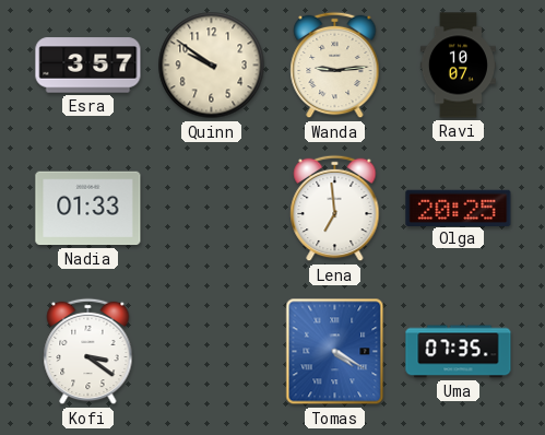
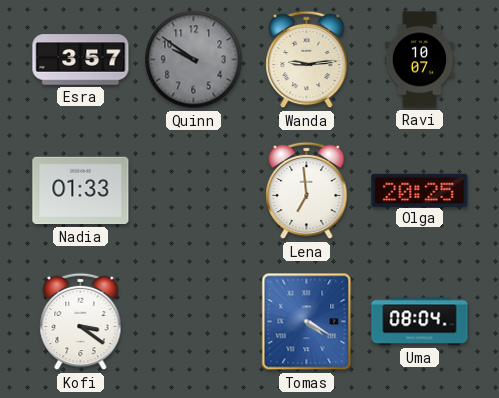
Quinn dial: cream -> grey (194, 60)
Uma: 07:35 -> 08:04 (420, 322)
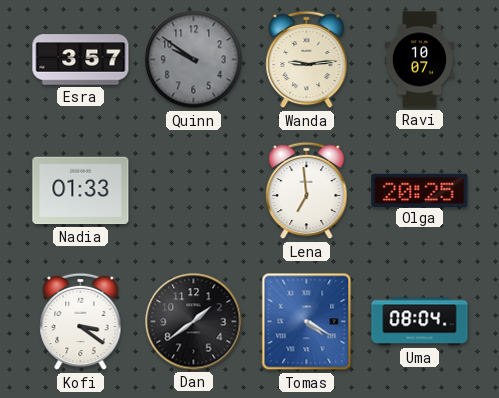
Dan: none -> 1:39 (194, 322)
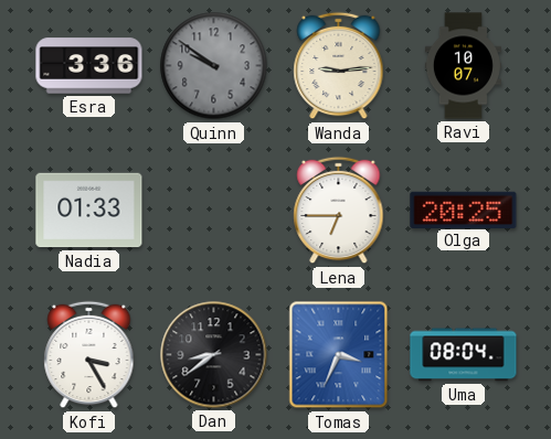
Esra: 3:57 -> 3:36 (89, 66)
Lena: 6:59 -> 6:45 (339, 211)
Kofi: 3:21 -> 3:25 (89, 355)
Dan: 1:39 -> 8:39 (214, 355)
Tomas: 4:20 -> 3:34 (339, 355)
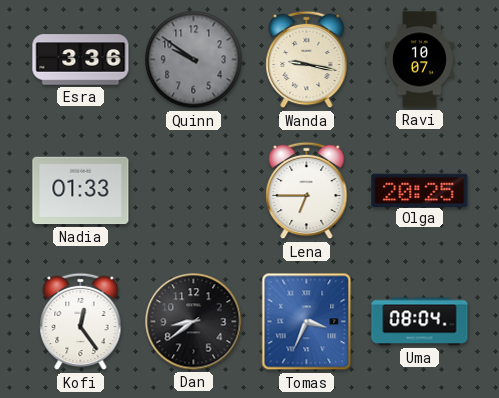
Wanda: 9:14 -> 9:17 (307, 60)
Kofi: 3:25 -> 12:24 (81, 322)
